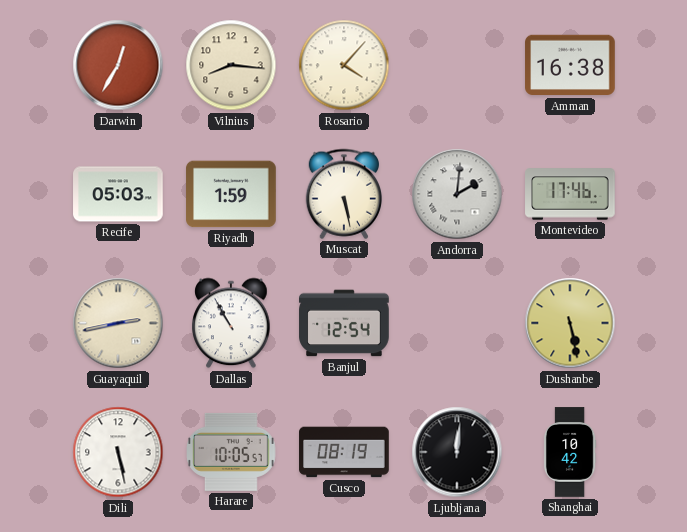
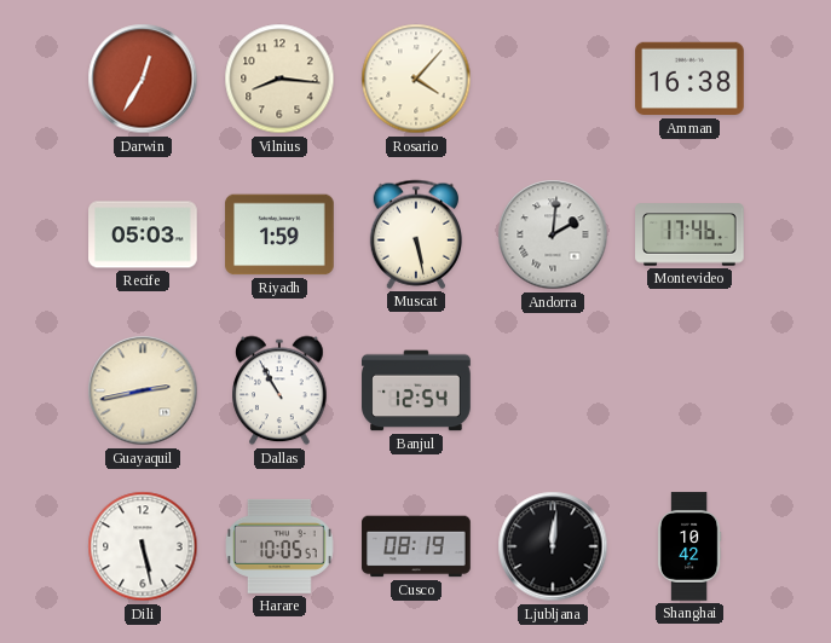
Dushanbe: 5:28 -> none (570, 323)
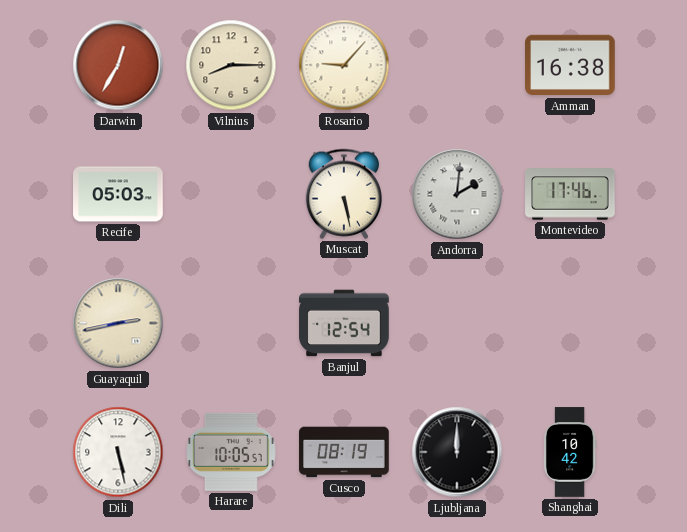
Vilnius: 8:16 -> 8:15 (231, 65)
Rosario: 4:07 -> 9:07 (344, 65)
Riyadh: 1:59 -> none (279, 234)
Dallas: 10:55 -> none (279, 390)
Ljubljana: 12:01 -> 12:00 (457, 452)
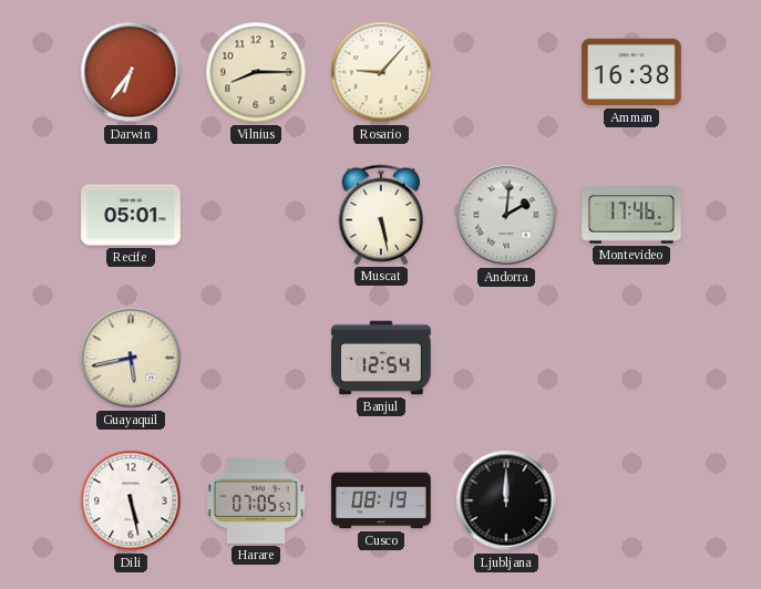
Darwin: 12:35 -> 6:36 (131, 72)
Recife: 05:03 -> 05:01 (131, 215)
Guayaquil: 2:43 -> 5:43 (131, 358)
Harare: 10:05 -> 07:05 (257, 500)
Shanghai: 10:42 -> none (570, 452)
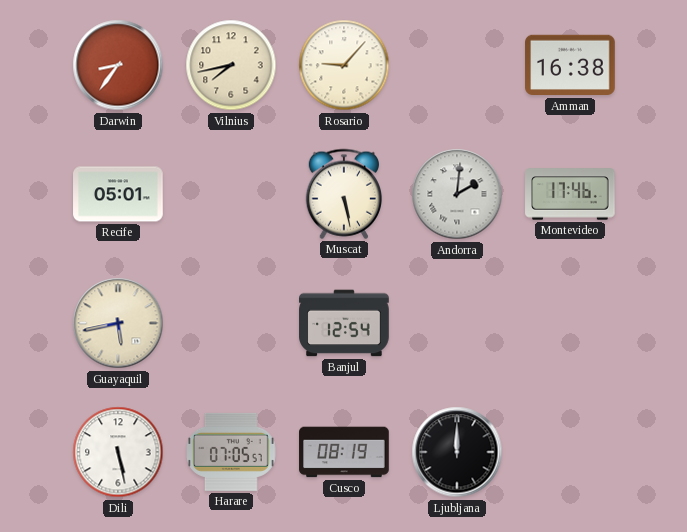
Darwin: 6:36 -> 8:36 (118, 65)
Vilnius: 8:15 -> 7:43 (231, 65)
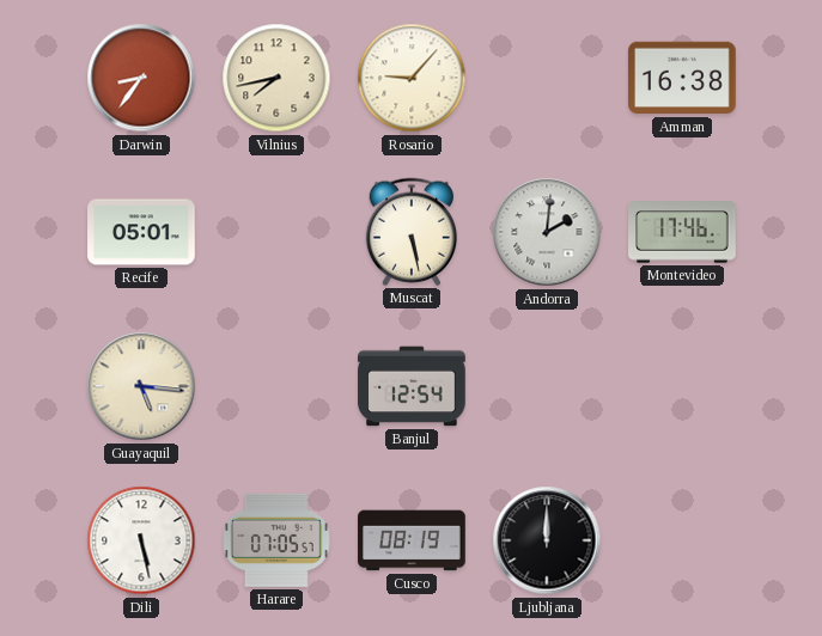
Guayaquil: 5:43 -> 5:16 (141, 386)
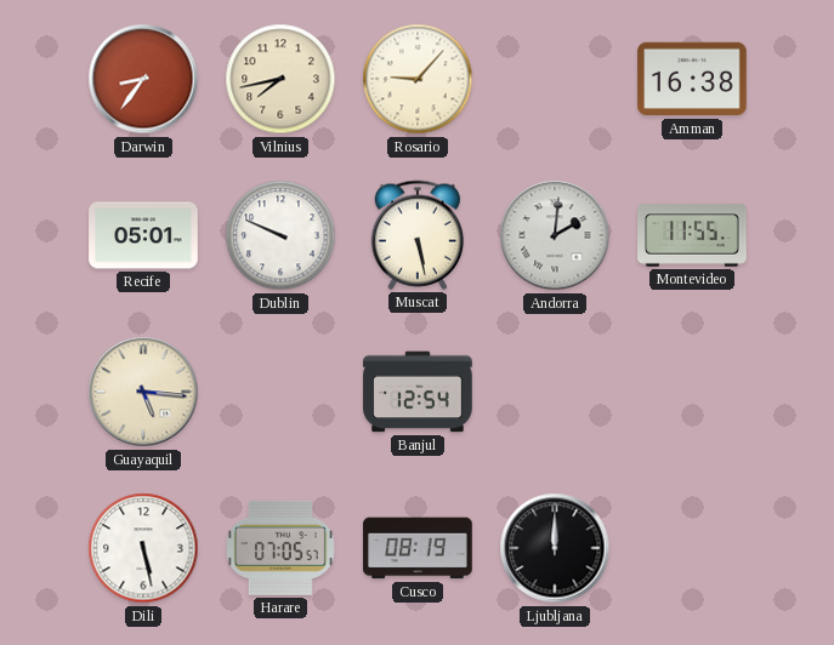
Dublin: none -> 9:49 (280, 235)
Montevideo: 17:46 -> 11:55 (692, 235)
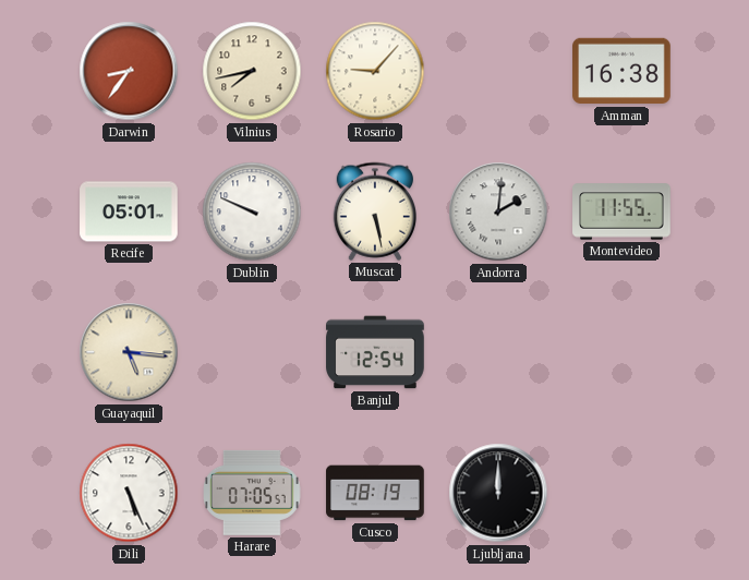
Dili: 5:28 -> 5:26 (129, 493)
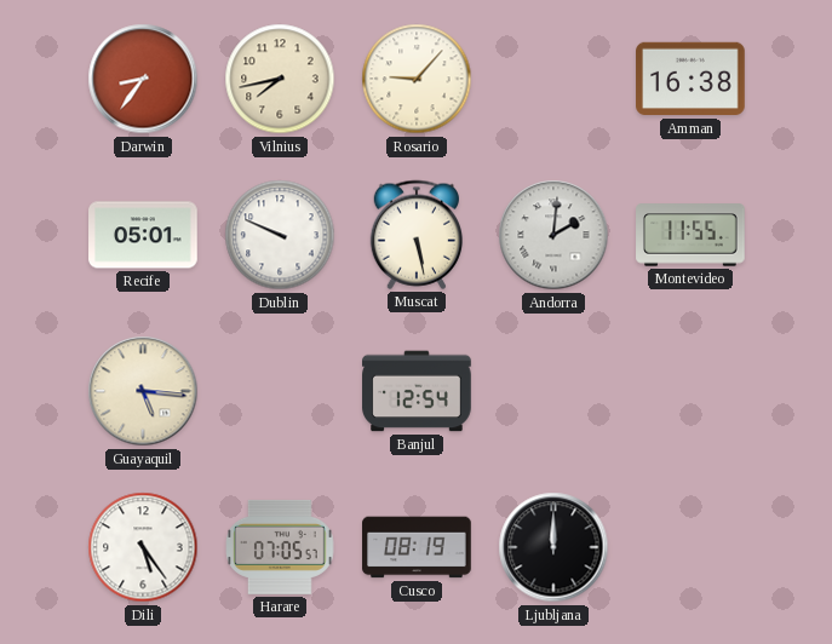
Dili: 5:26 -> 5:24 (143, 547)
